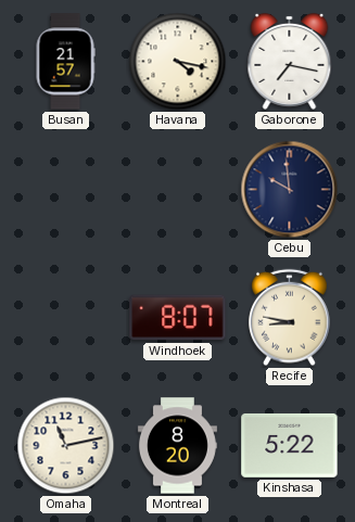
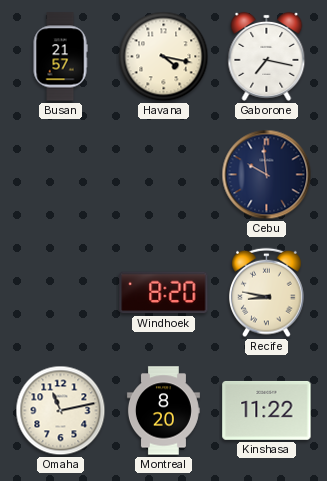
Windhoek: 8:07 -> 8:20 (164, 293)
Kinshasa: 5:22 -> 11:22 (267, 411)
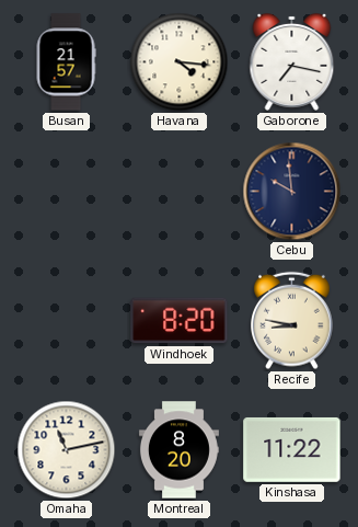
Havana: 4:17 -> 4:16 (180, 62)
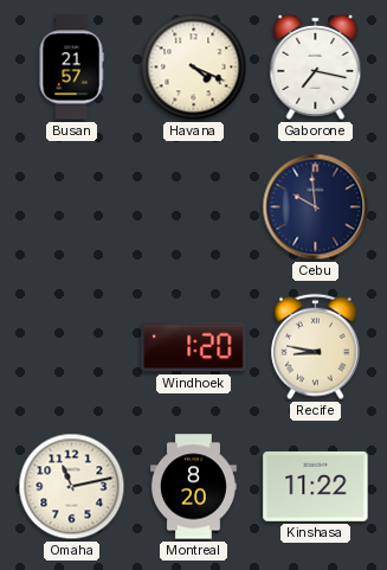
Havana: 4:16 -> 4:19 (194, 68)
Windhoek: 8:20 -> 1:20 (194, 347)
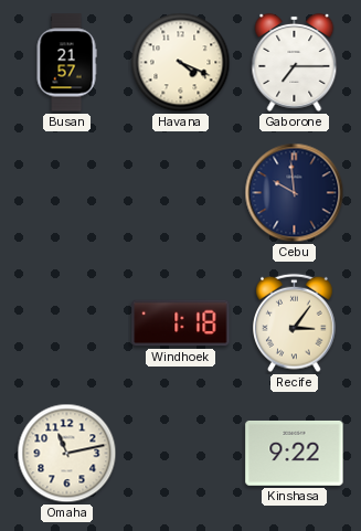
Gaborone: 7:17 -> 7:15 (295, 62)
Windhoek: 1:20 -> 1:18 (181, 323)
Recife: 8:47 -> 3:06 (295, 323)
Montreal: 8:20 -> none (193, 487)
Kinshasa: 11:22 -> 9:22 (295, 454)
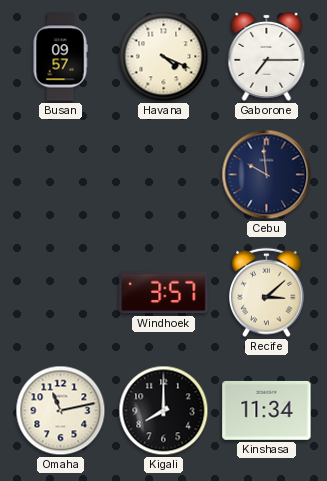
Busan: 21:57 -> 09:57 (60, 57)
Windhoek: 1:18 -> 3:57 (164, 293)
Recife: 3:06 -> 3:08 (267, 293)
Kigali: none -> 8:00 (164, 411)
Kinshasa: 9:22 -> 11:34 (267, 411)
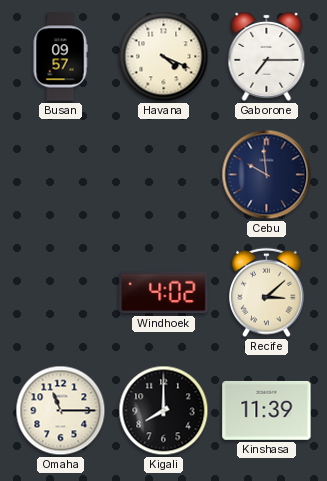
Windhoek: 3:57 -> 4:02 (164, 293)
Omaha: 11:13 -> 11:15 (61, 411)
Kinshasa: 11:34 -> 11:39 (267, 411)
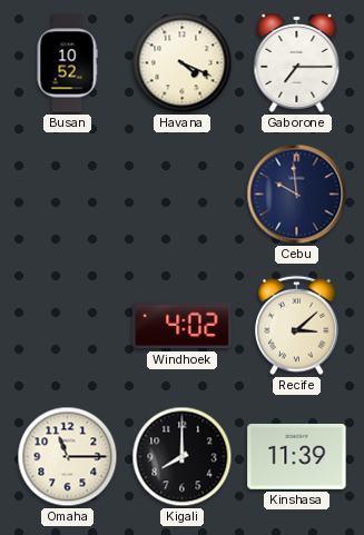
Busan: 09:57 -> 10:52 (67, 63)
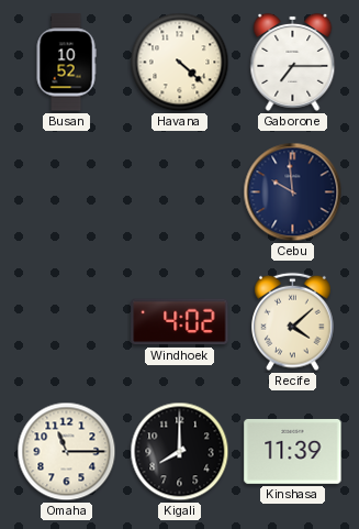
Havana: 4:19 -> 4:22 (180, 63)
Recife: 3:08 -> 4:08 (293, 322)
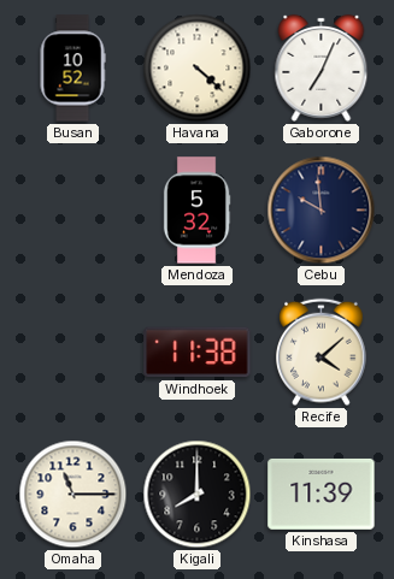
Gaborone: 7:15 -> 7:04 (322, 67)
Mendoza: none -> 5:32 (196, 211)
Windhoek: 4:02 -> 11:38 (198, 353)
